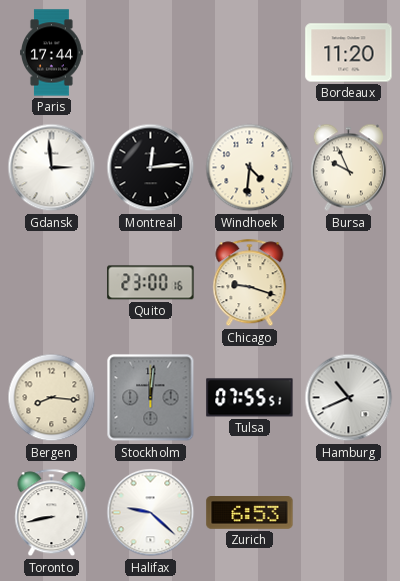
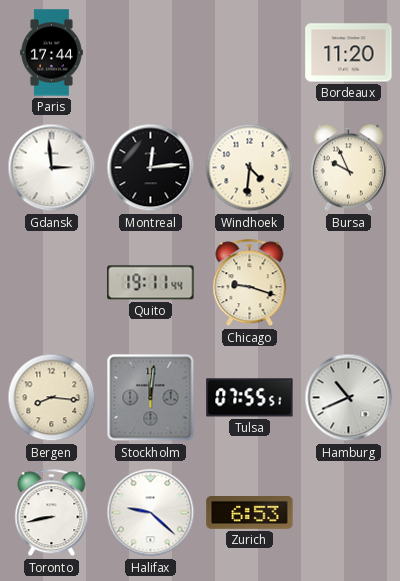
Quito: 23:00 -> 19:11 (151, 283)
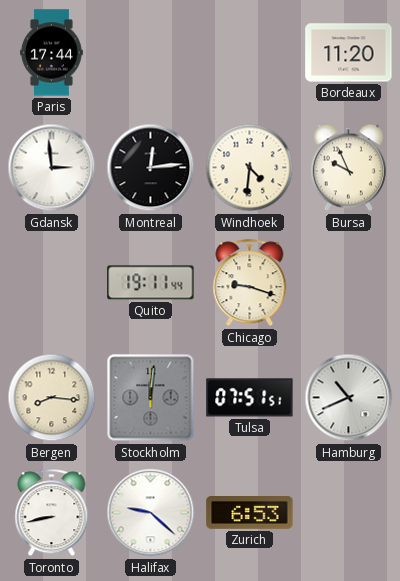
Tulsa: 07:55 -> 07:51 (250, 398)
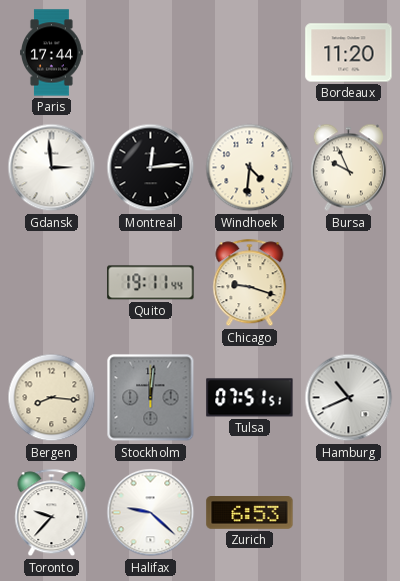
Toronto: 8:43 -> 9:37 (52, 513)
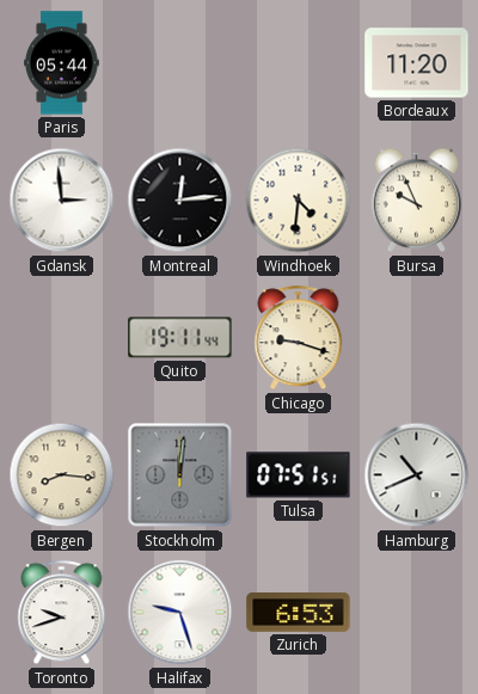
Paris: 17:44 -> 05:44 (62, 63)
Toronto: 9:37 -> 9:42 (62, 613)
Halifax: 9:22 -> 9:27 (180, 613)
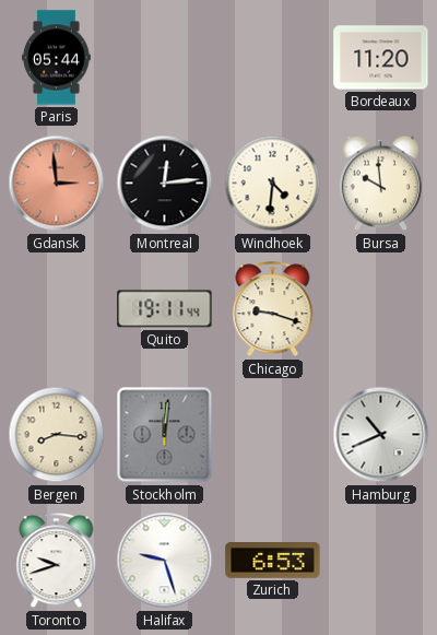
Gdansk dial: white -> salmon (57, 184)
Bursa: 9:56 -> 9:59 (380, 184)
Tulsa: 07:51 -> none (299, 475)
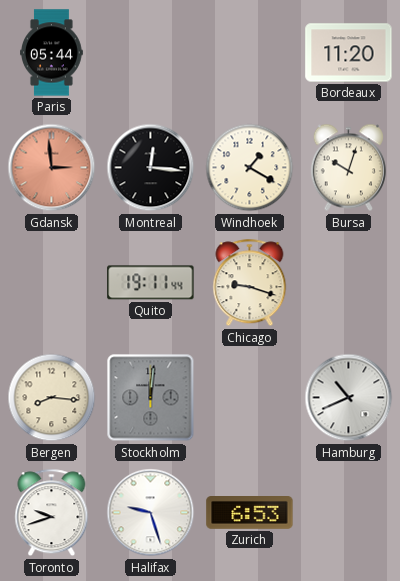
Montreal: 12:14 -> 12:16 (151, 168)
Windhoek: 4:31 -> 1:20 (250, 168)
Bursa: 9:59 -> 10:03 (348, 168)
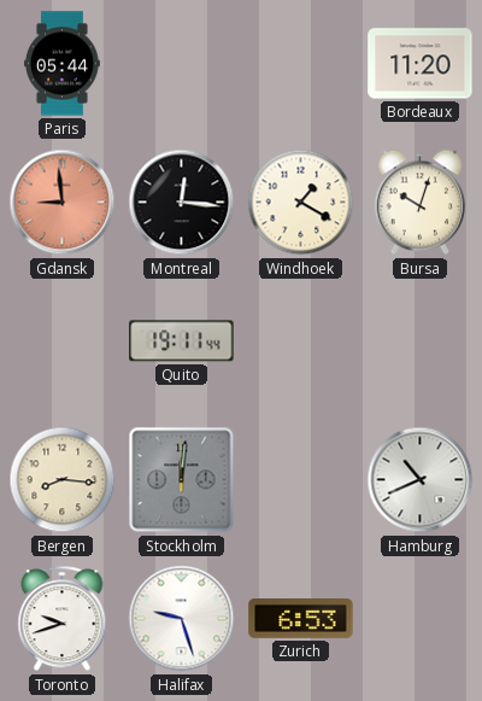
Gdansk: 2:59 -> 8:59 (63, 203)
Chicago: 9:18 -> none (250, 283)
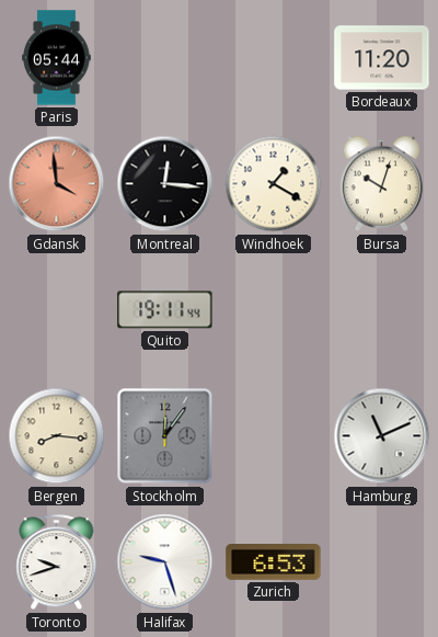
Gdansk: 8:59 -> 3:59 (57, 184)
Stockholm: 12:01 -> 12:06 (165, 436)
Hamburg: 10:41 -> 11:11 (382, 436)
